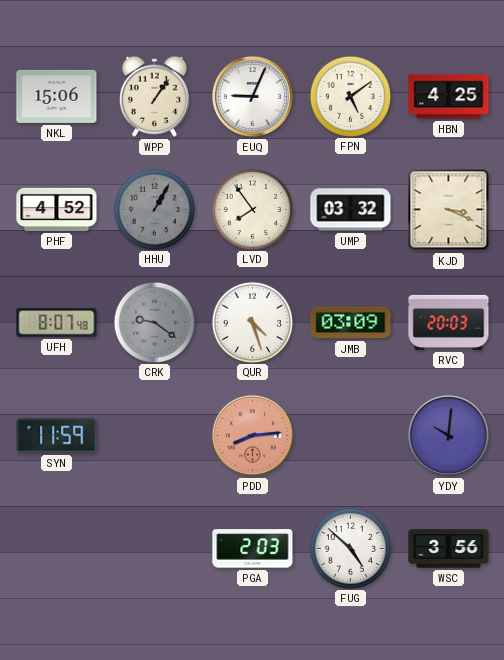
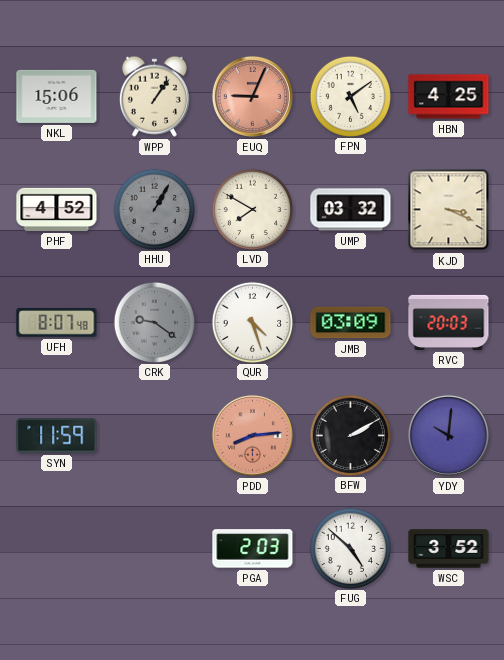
EUQ dial: white -> salmon (252, 96)
LVD: 7:54 -> 7:50 (252, 209)
BFW: none -> 2:10 (350, 435)
WSC: 3:56 -> 3:52 (449, 549)
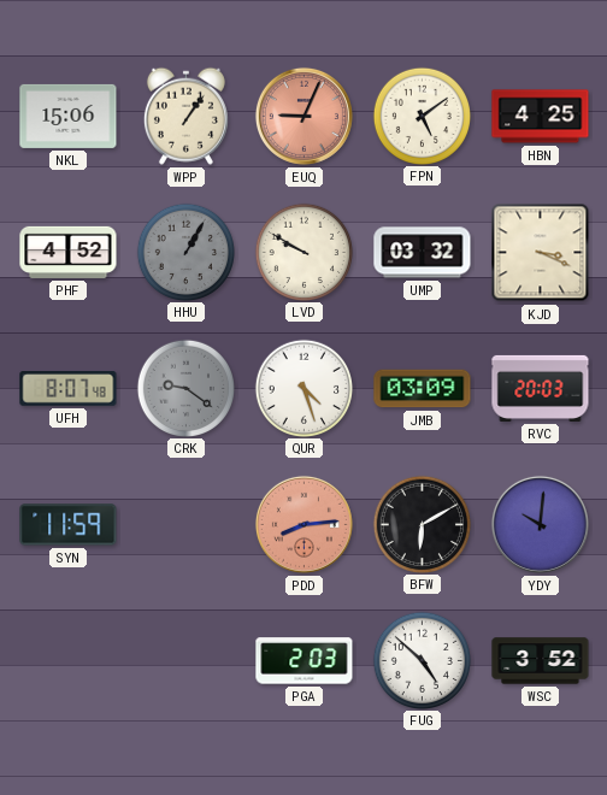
LVD: 7:50 -> 9:50 (303, 252)
BFW: 2:10 -> 6:10 (422, 524)
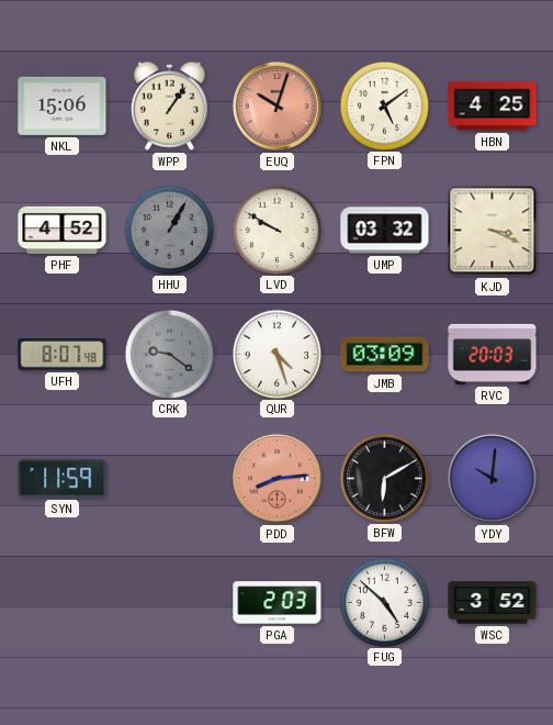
EUQ: 9:04 -> 10:03 (276, 105)
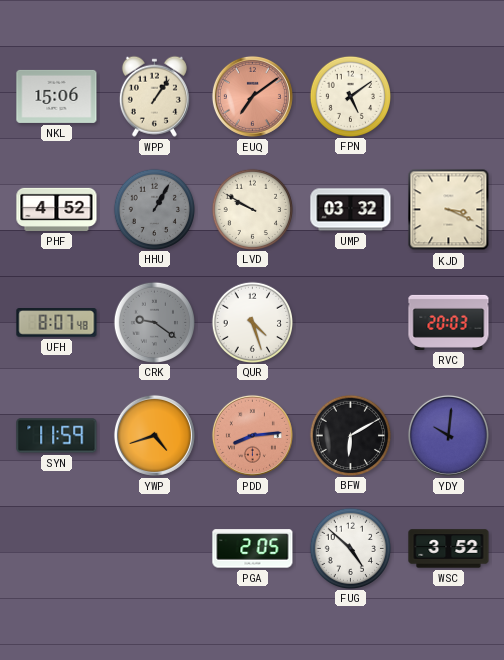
EUQ: 10:03 -> 7:09 (252, 96)
HBN: 4:25 -> none (493, 107)
JMB: 03:09 -> none (385, 355)
YWP: none -> 4:42 (154, 435)
PGA: 2:03 -> 2:05 (253, 549)
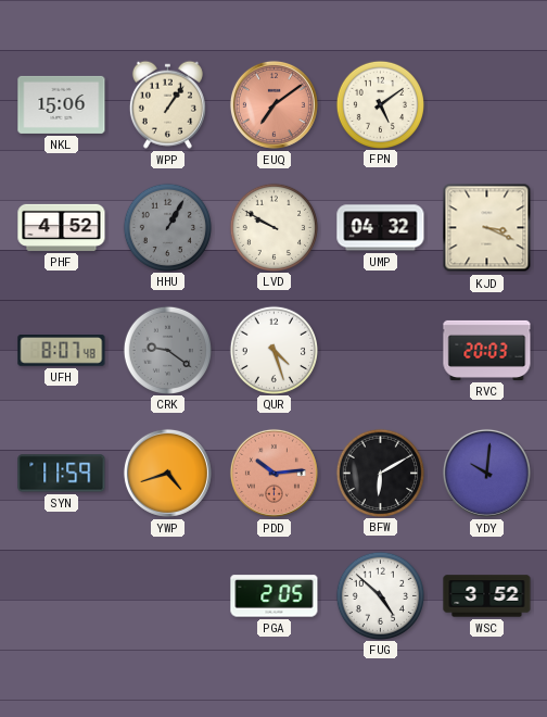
UMP: 03:32 -> 04:32 (381, 228)
PDD: 8:14 -> 10:14 (273, 473)
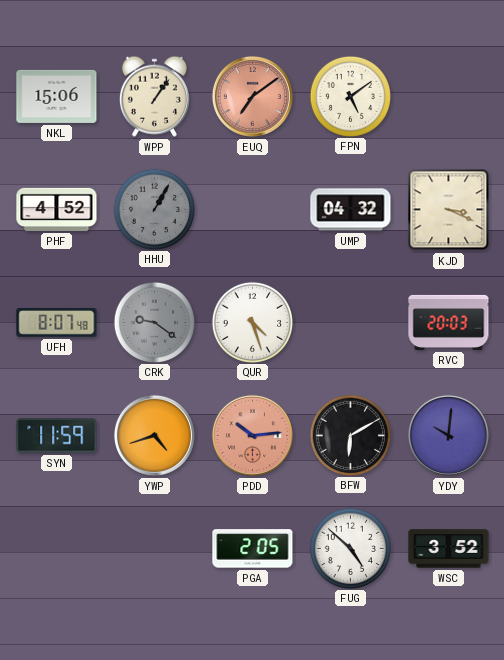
LVD: 9:50 -> none (273, 227)
